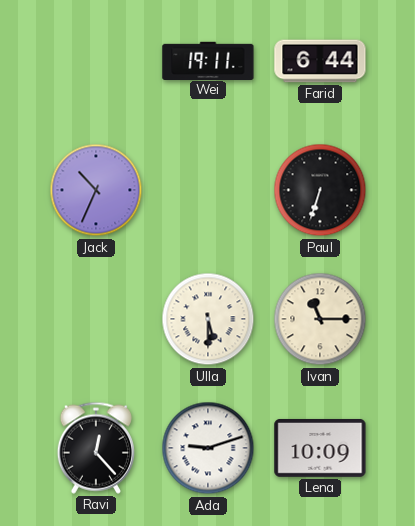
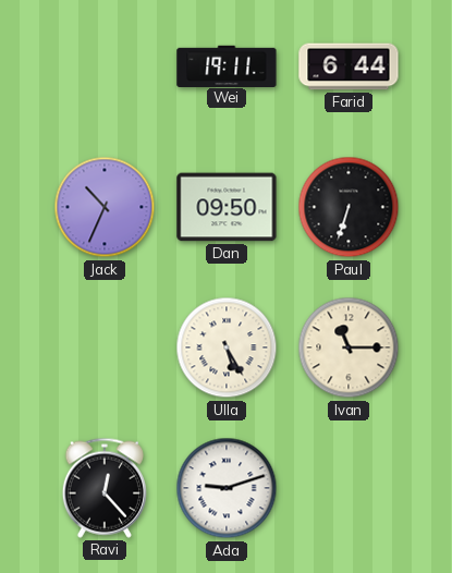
Dan: none -> 09:50 (227, 207)
Ulla: 5:30 -> 5:25 (227, 348)
Lena: 10:09 -> none (320, 448)
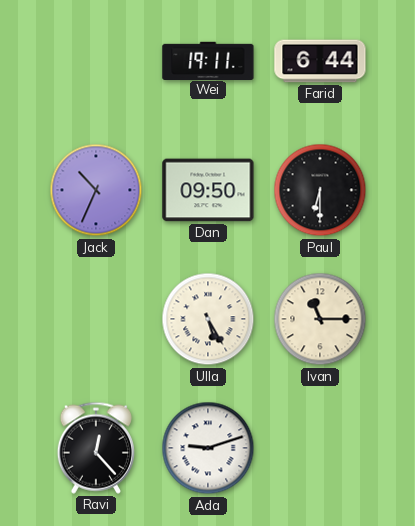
Paul: 6:33 -> 6:30 (320, 190)
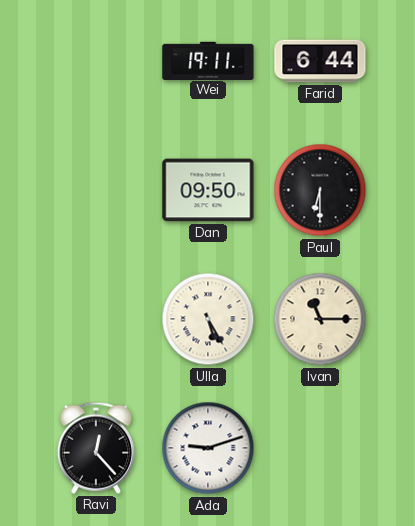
Jack: 10:34 -> none (96, 190)
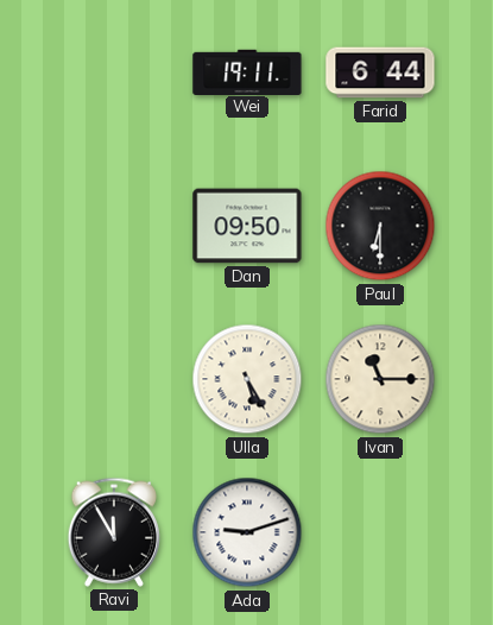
Ravi: 12:23 -> 11:55 (114, 532)
